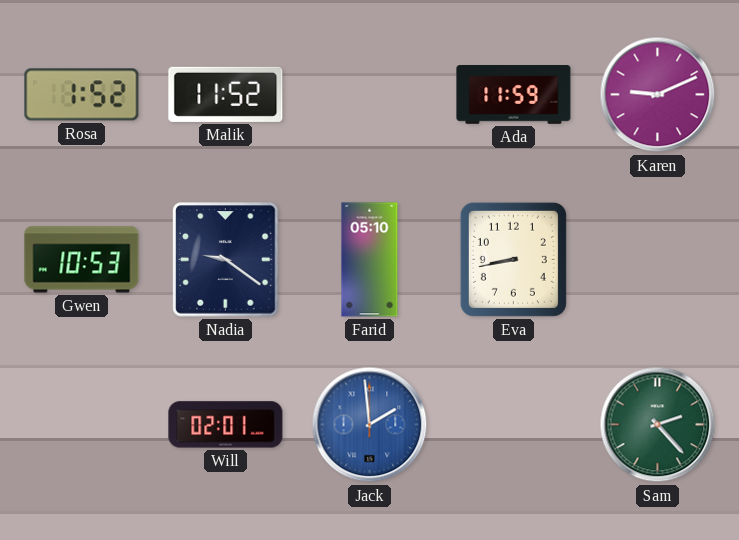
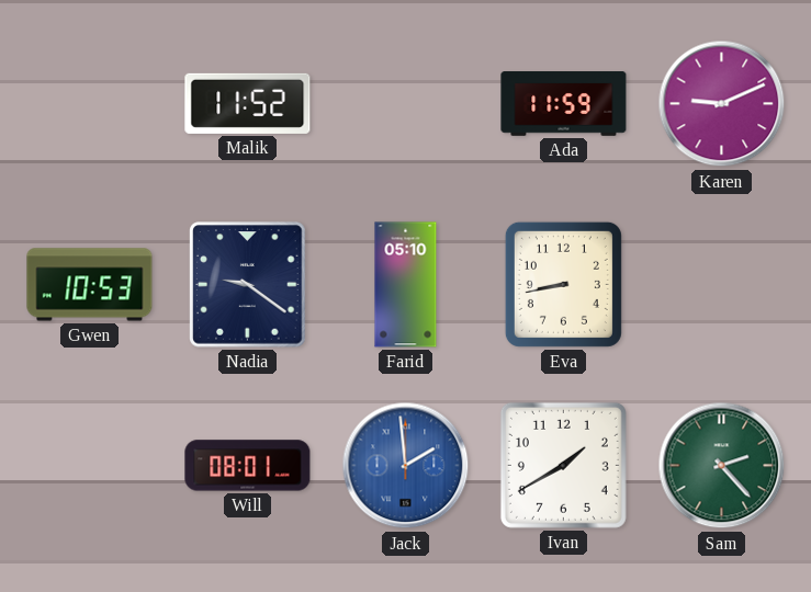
Rosa: 1:52 -> none (82, 95)
Will: 02:01 -> 08:01 (248, 466)
Ivan: none -> 1:40 (563, 465)
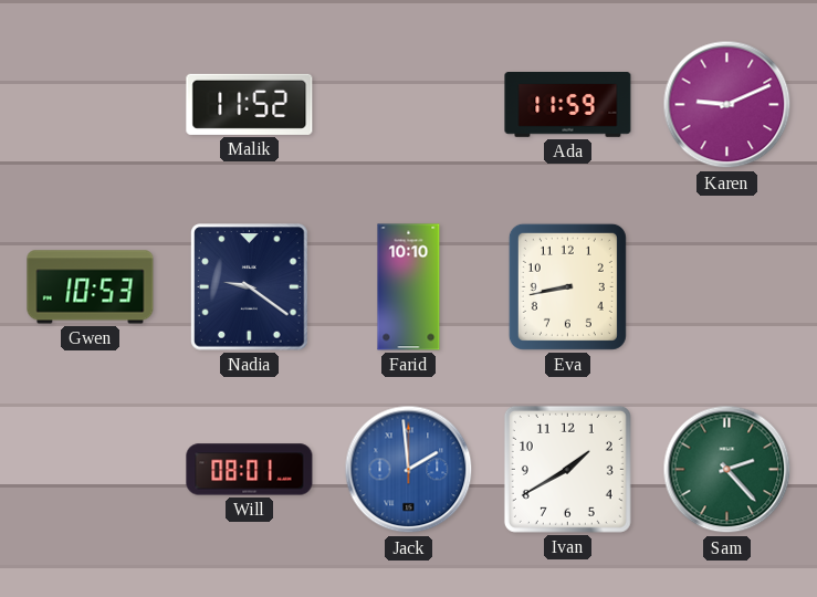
Farid: 05:10 -> 10:10 (409, 287)
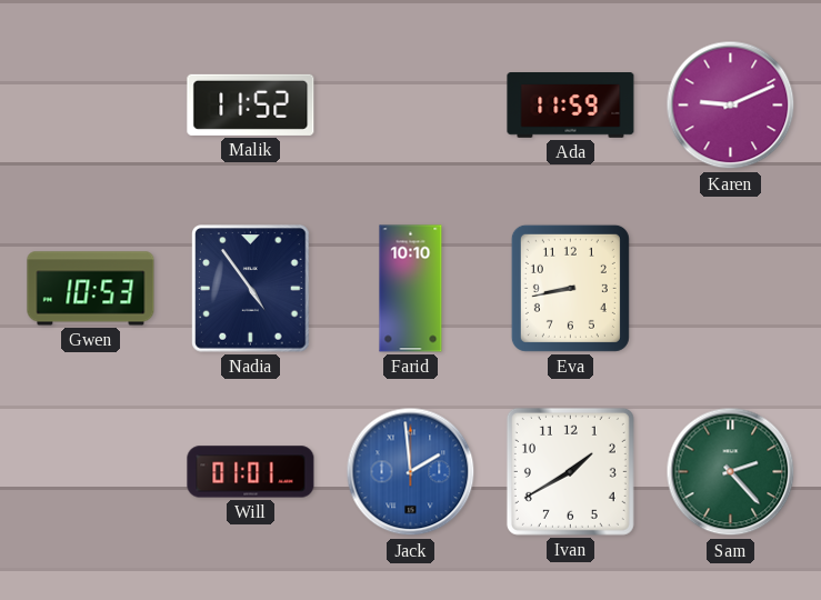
Nadia: 9:21 -> 4:54 (251, 289)
Will: 08:01 -> 01:01 (251, 472)
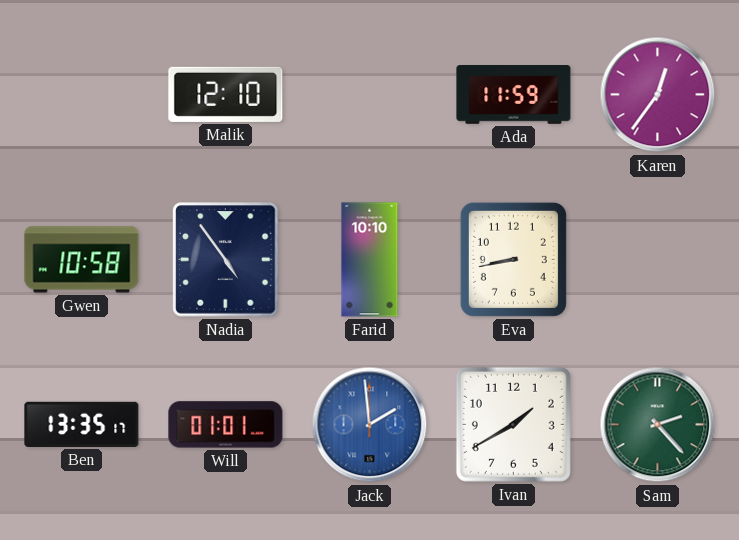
Malik: 11:52 -> 12:10 (226, 94)
Karen: 9:11 -> 12:36 (658, 95)
Gwen: 10:53 -> 10:58 (82, 260)
Ben: none -> 13:35 (82, 424)
